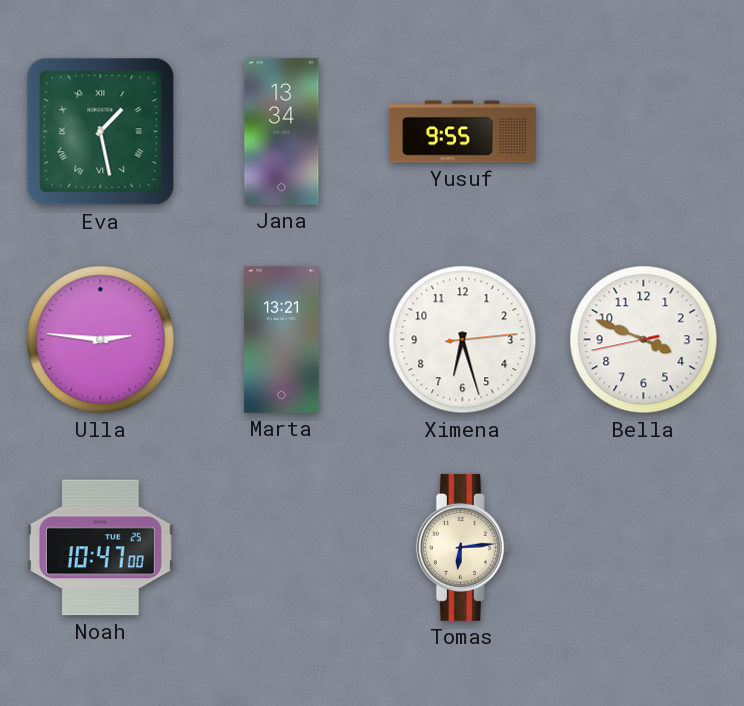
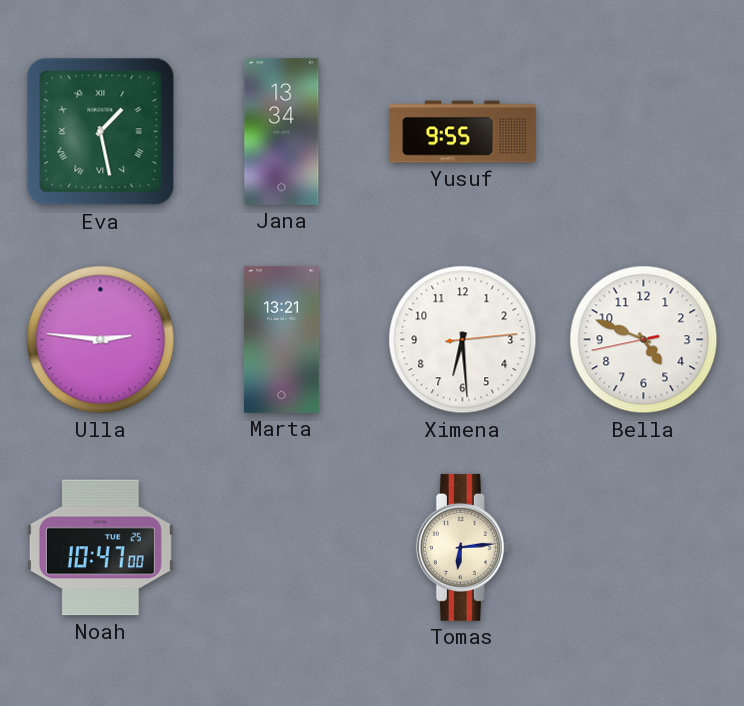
Ximena: 6:27 -> 6:29 (463, 340)
Bella: 3:48 -> 4:48 (644, 340)
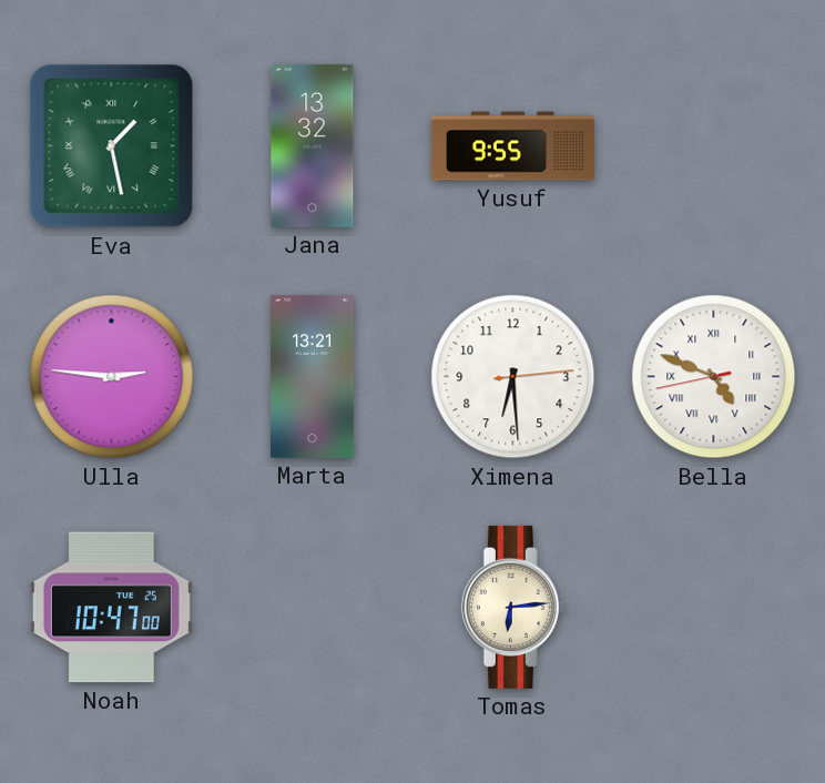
Jana: 13:34 -> 13:32 (313, 145)
Bella numerals: Arabic -> Roman (714, 377)
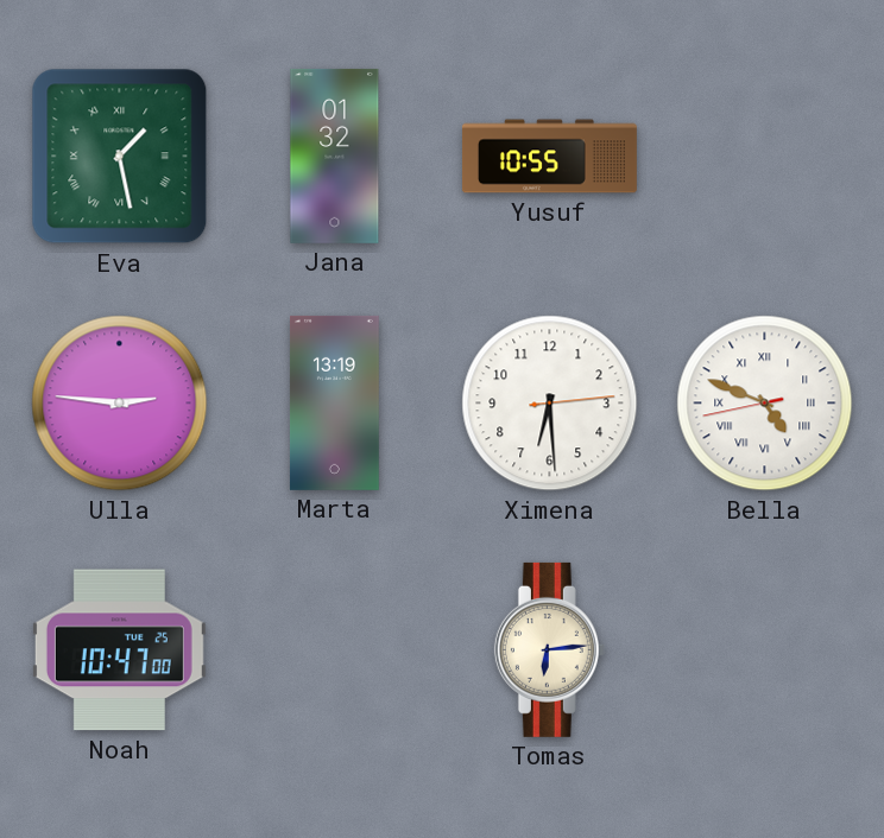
Jana: 13:32 -> 01:32 (335, 155)
Yusuf: 9:55 -> 10:55 (549, 157)
Marta: 13:21 -> 13:19 (334, 402)
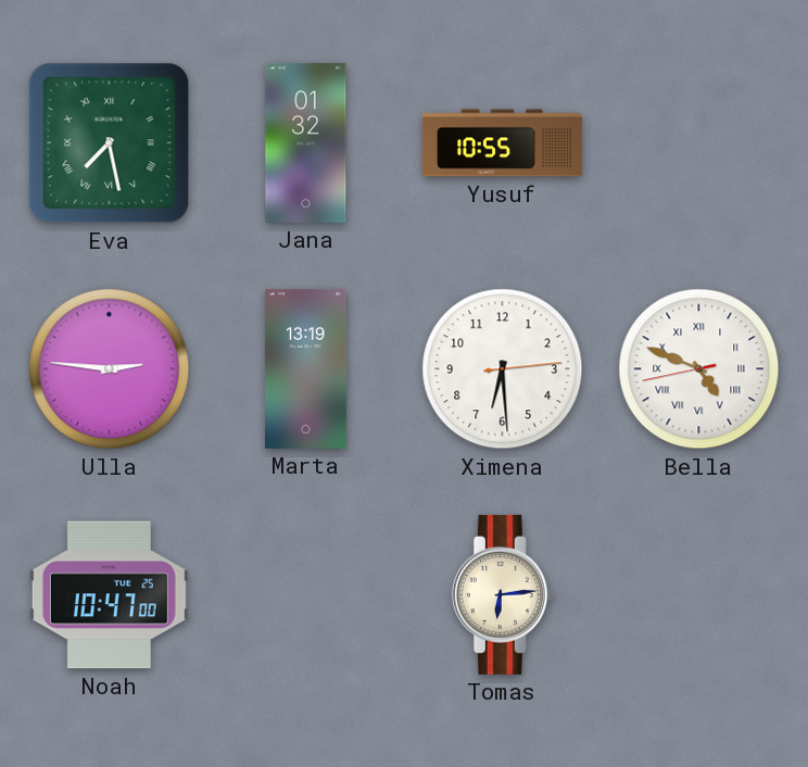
Eva: 1:28 -> 7:28 (110, 143)
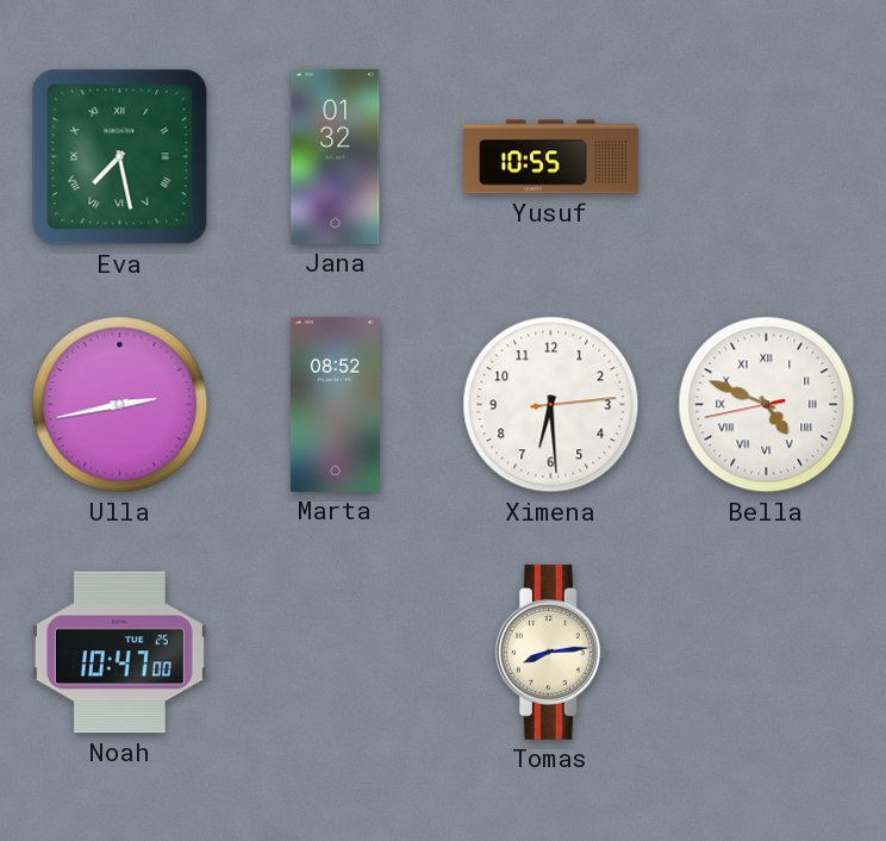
Ulla: 2:46 -> 2:43 (120, 405)
Marta: 13:19 -> 08:52 (335, 404)
Tomas: 6:14 -> 8:14 (550, 652)
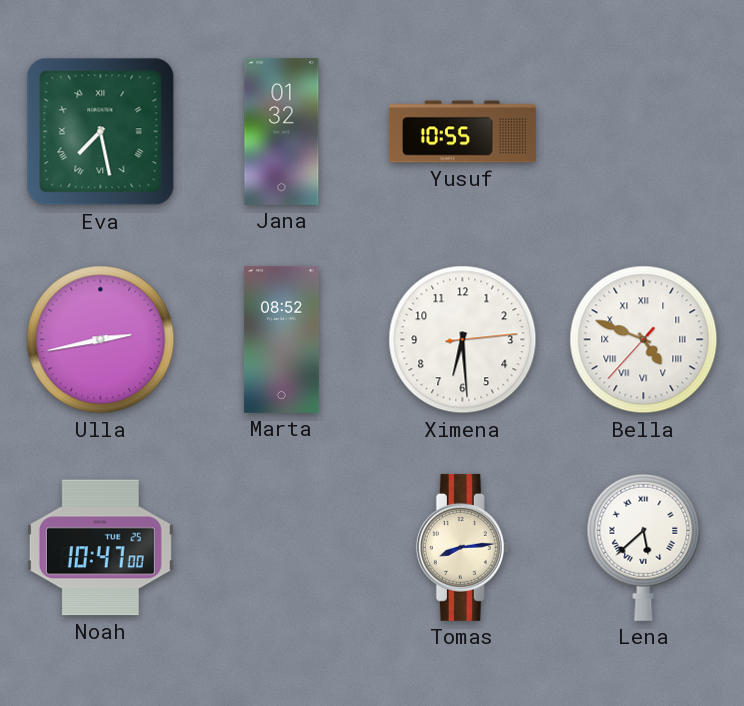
Bella: 4:48:43 -> 4:48:37 (644, 340)
Lena: none -> 5:38 (644, 547)
